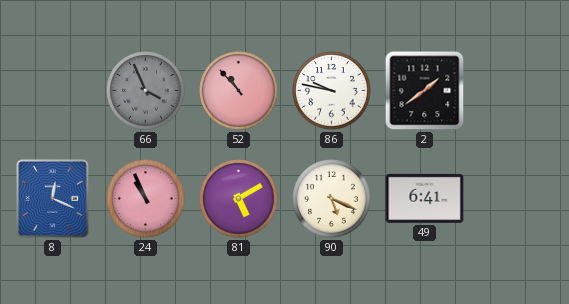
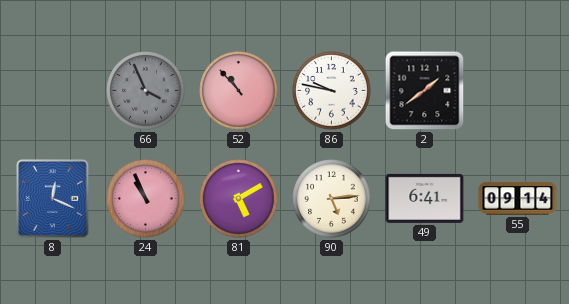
90: 5:19 -> 5:14 (332, 199)
55: none -> 09:14 (518, 199)
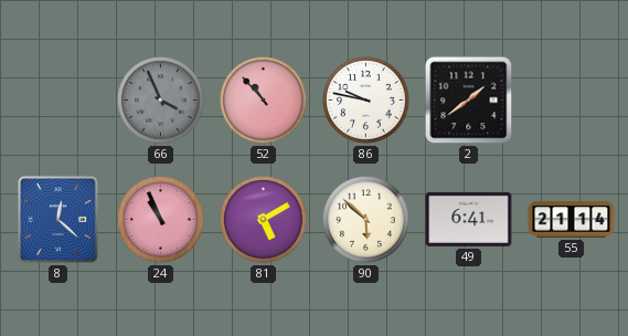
8: 12:19 -> 12:22 (58, 220)
90: 5:14 -> 5:52 (366, 220)
55: 09:14 -> 21:14 (572, 220)
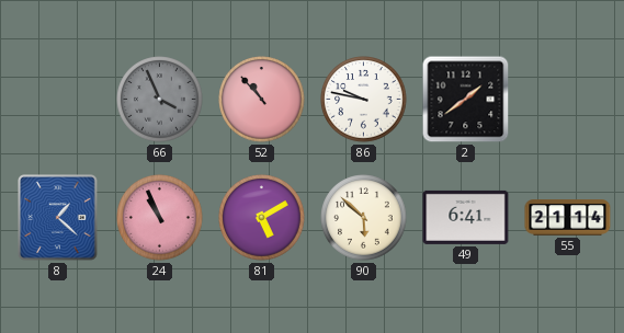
8: 12:22 -> 1:22 (58, 218)
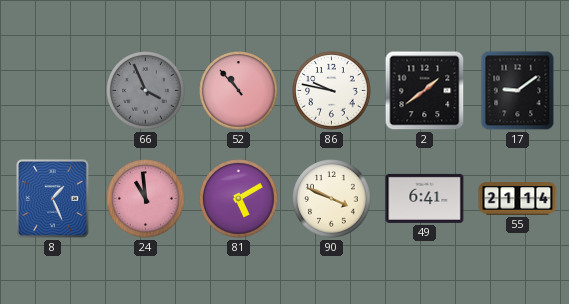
17: none -> 9:09 (518, 91)
8: 1:22 -> 1:26 (53, 199)
24: 10:56 -> 10:59 (146, 199)
90: 5:52 -> 3:49 (332, 199)
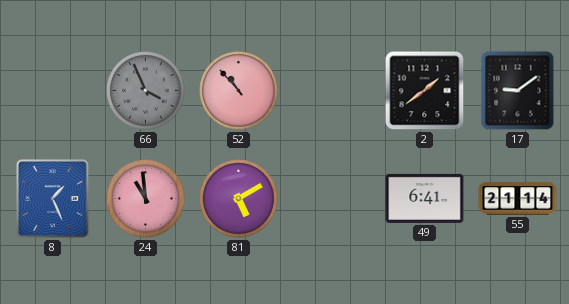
86: 9:47 -> none (332, 91)
90: 3:49 -> none (332, 199)
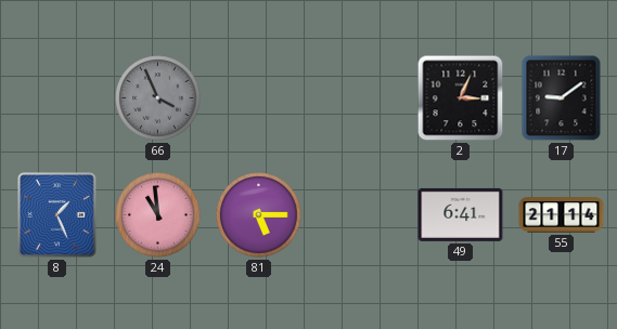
52: 10:53 -> none (239, 91)
2: 1:39 -> 3:04 (461, 98)
81: 5:10 -> 5:15 (259, 215)
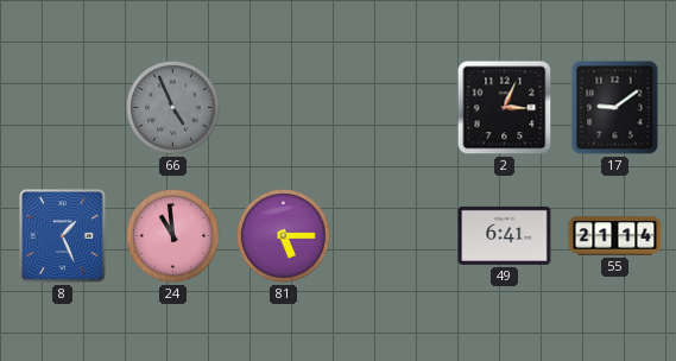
66: 3:56 -> 4:56 (173, 108)
